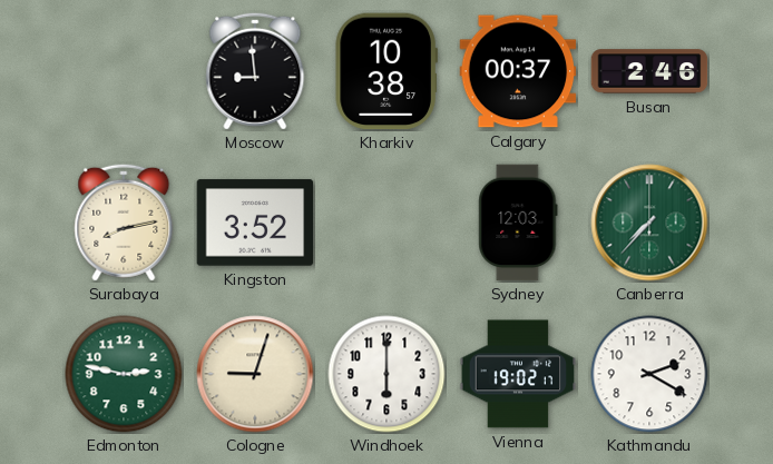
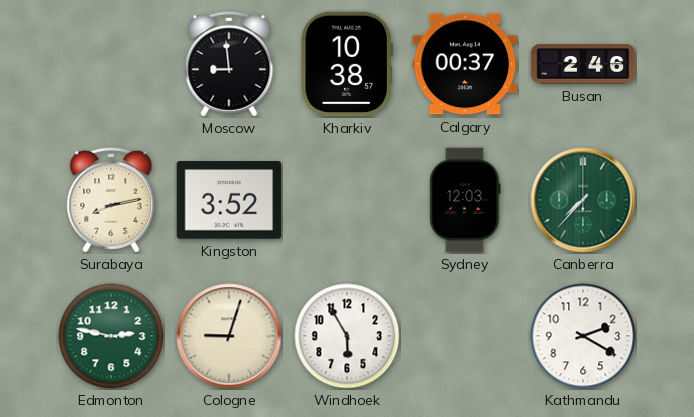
Windhoek: 6:00 -> 5:55 (347, 336)
Vienna: 19:02 -> none (518, 374)
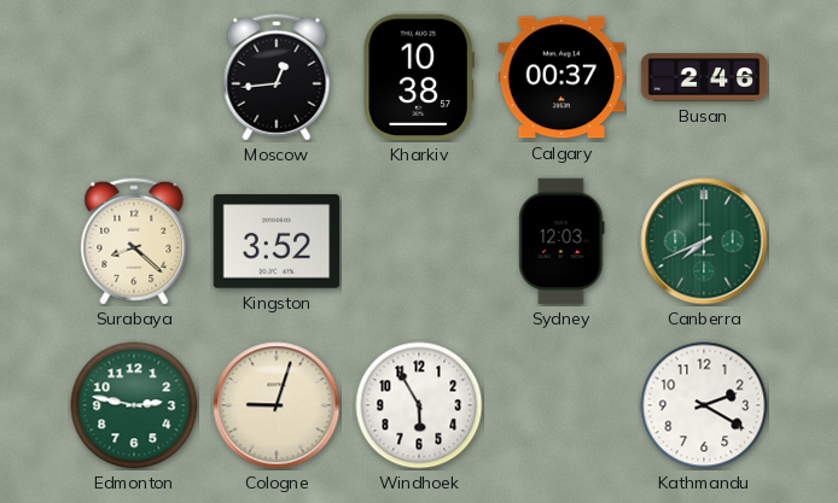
Moscow: 8:59 -> 12:44 (277, 77)
Surabaya: 8:13 -> 8:22 (134, 241)
Canberra: 7:37 -> 7:41 (704, 241)
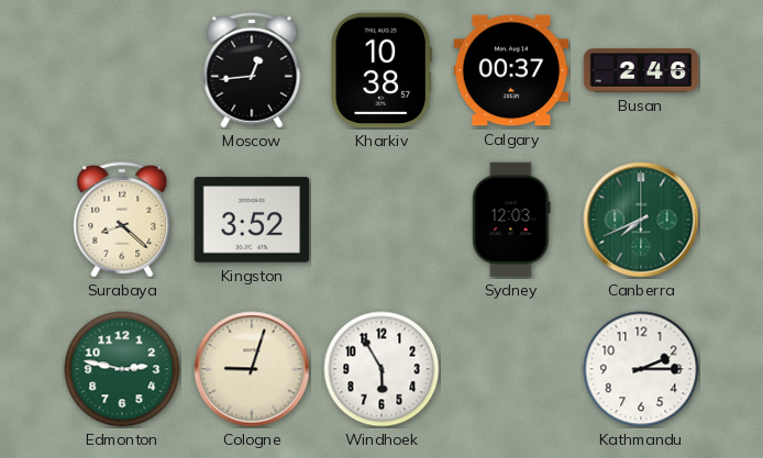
Kathmandu: 2:20 -> 2:15 (641, 369)
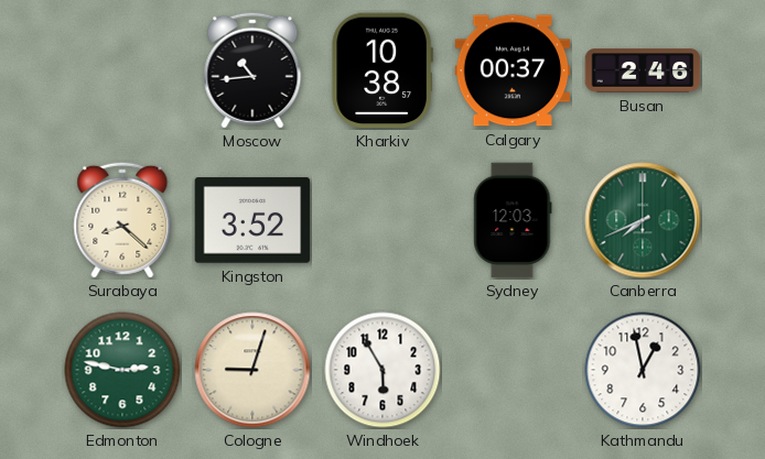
Moscow: 12:44 -> 10:44 (252, 70)
Kathmandu: 2:15 -> 12:58 (643, 370)
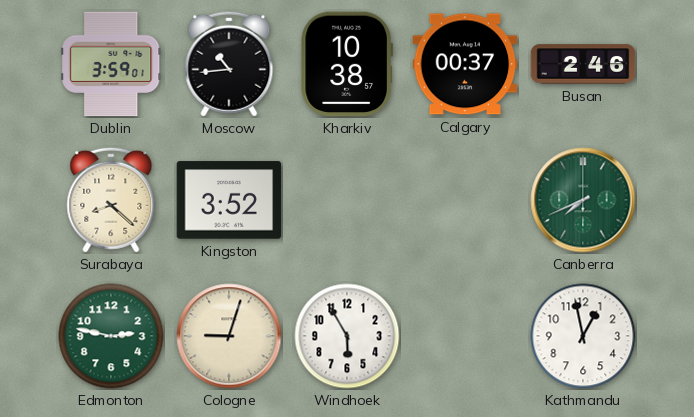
Dublin: none -> 3:59 (111, 64)
Sydney: 12:03 -> none (513, 220)
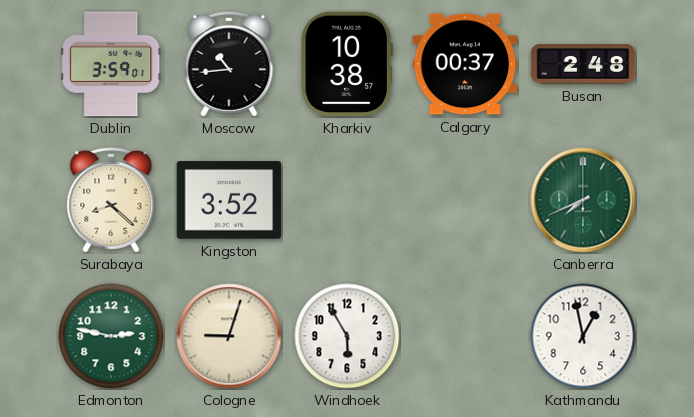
Busan: 2:46 -> 2:48 (583, 64)
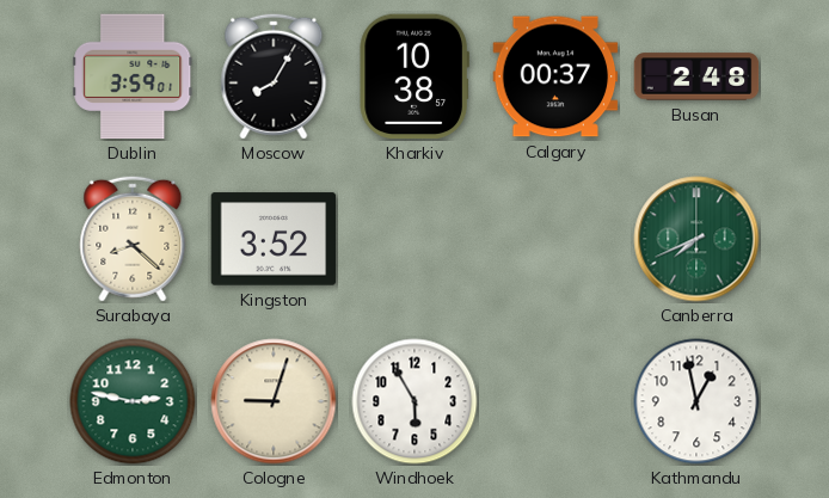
Moscow: 10:44 -> 8:05 (274, 76)
